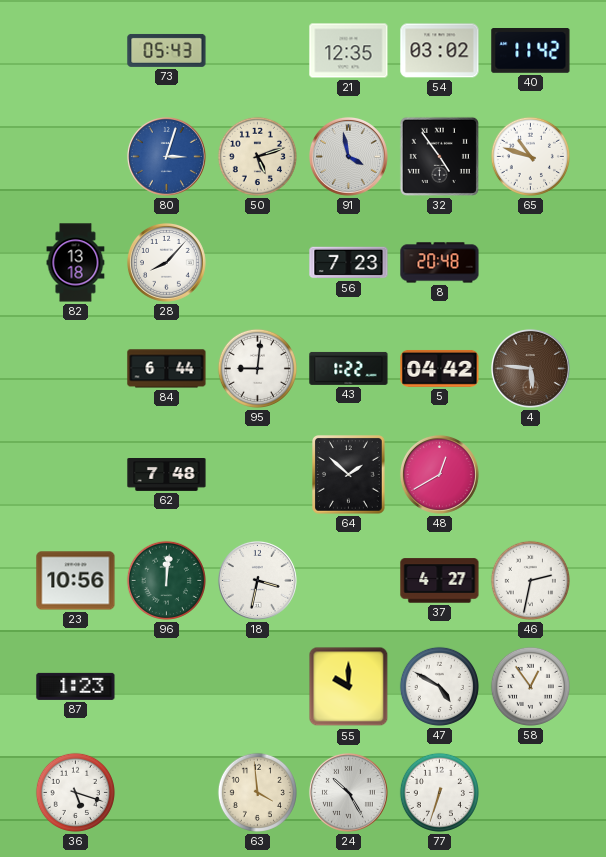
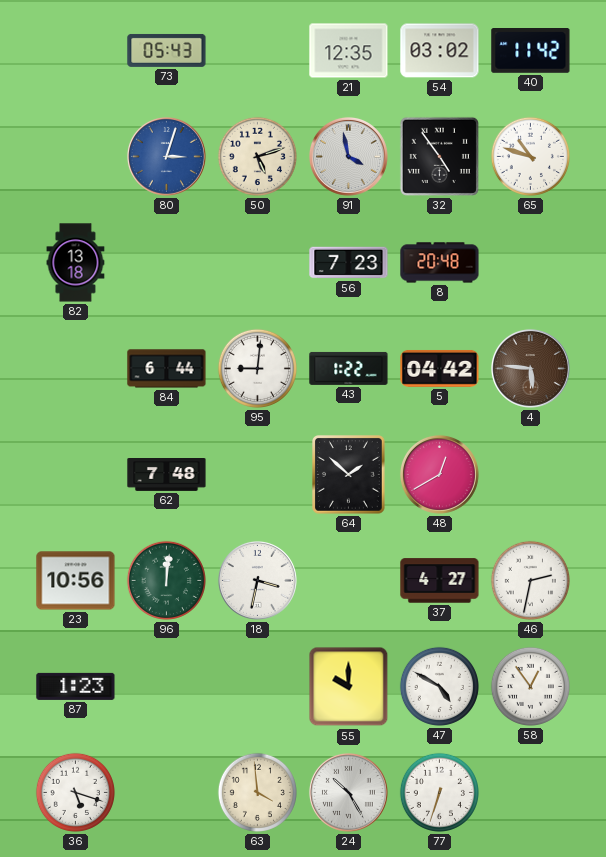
28: 8:07 -> none (166, 262)
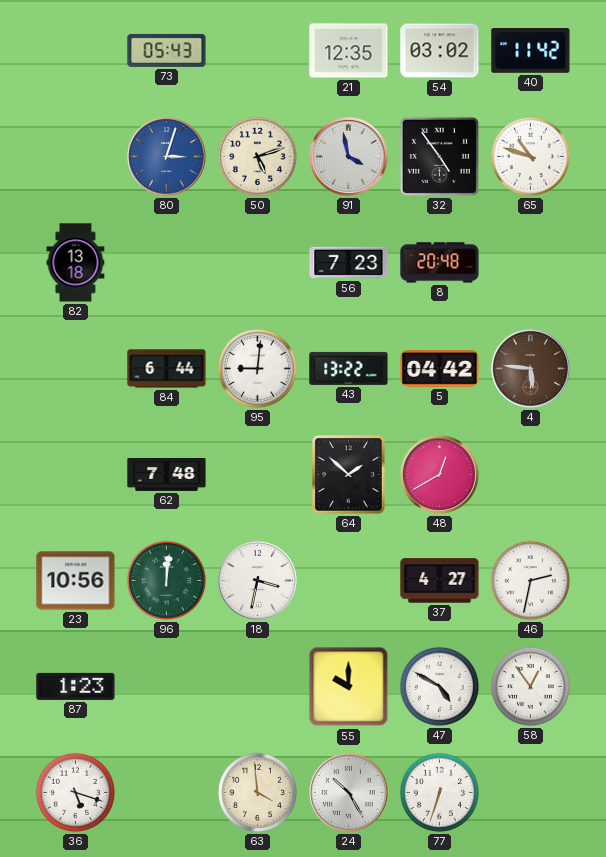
43: 1:22 -> 13:22 (349, 368)
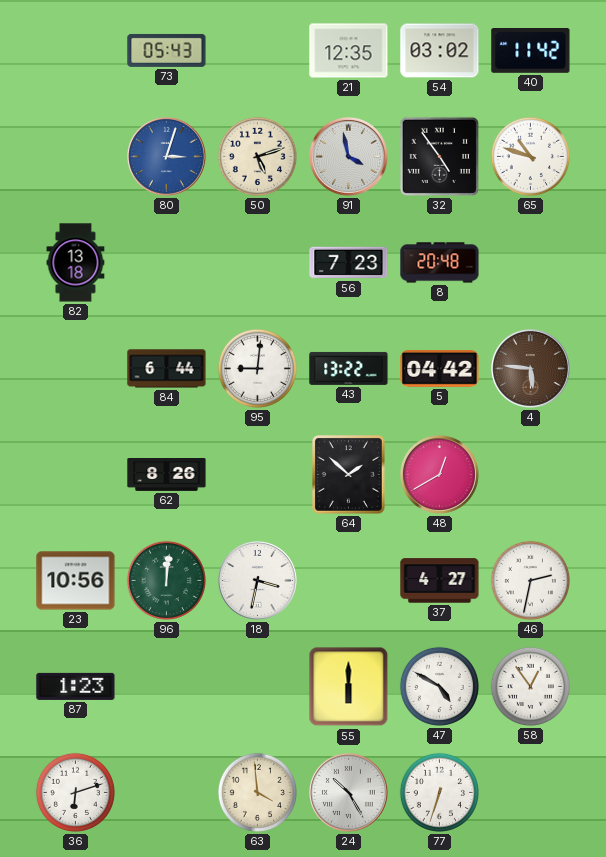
62: 7:48 -> 8:26 (167, 475)
55: 10:00 -> 6:00 (349, 687)
36: 5:18 -> 6:12 (75, 792)
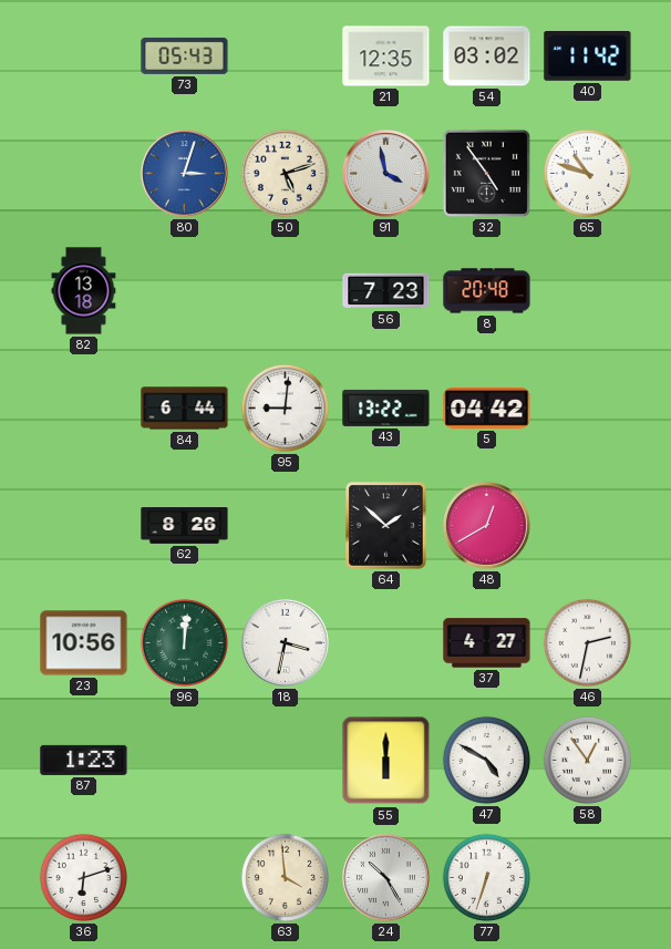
4: 5:46 -> none (530, 368)
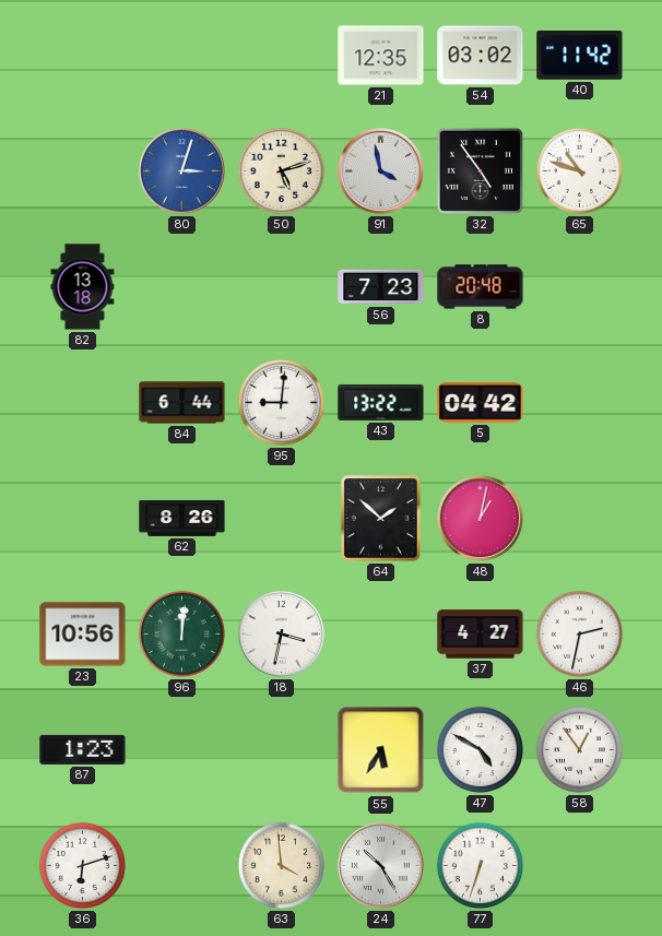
73: 05:43 -> none (185, 55)
48: 12:40 -> 1:02 (480, 518)
55: 6:00 -> 5:35 (381, 750)
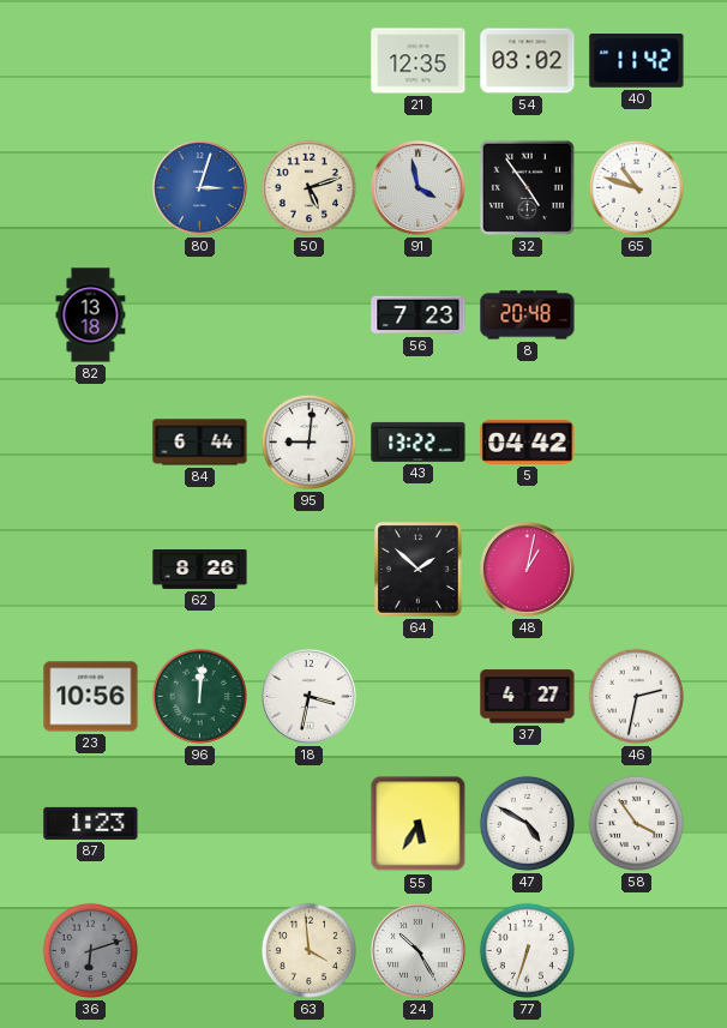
58: 12:54 -> 3:54 (636, 823)
36 dial: white -> grey (90, 950)
